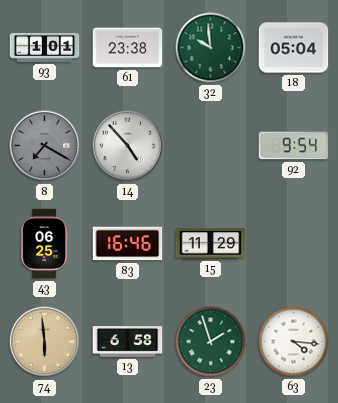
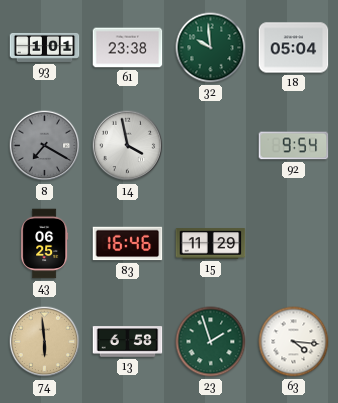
14: 4:53 -> 3:58 (128, 146)
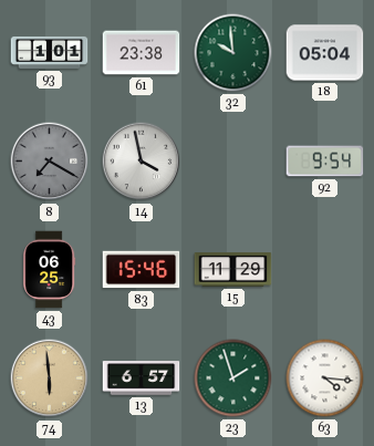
83: 16:46 -> 15:46 (142, 270)
13: 6:58 -> 6:57 (142, 378)
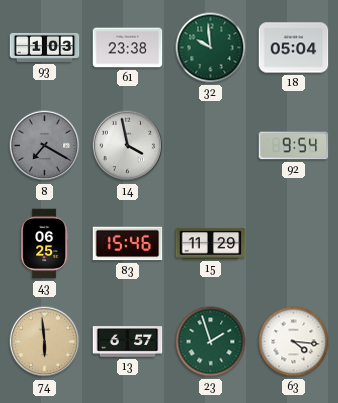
93: 1:01 -> 1:03 (45, 47)
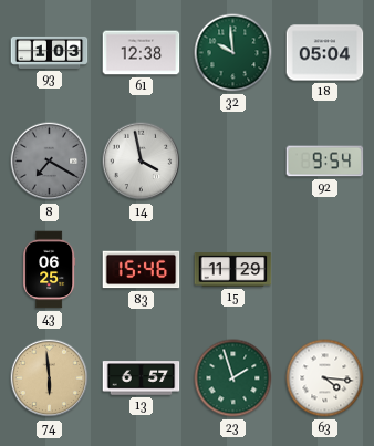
61: 23:38 -> 12:38 (142, 53)
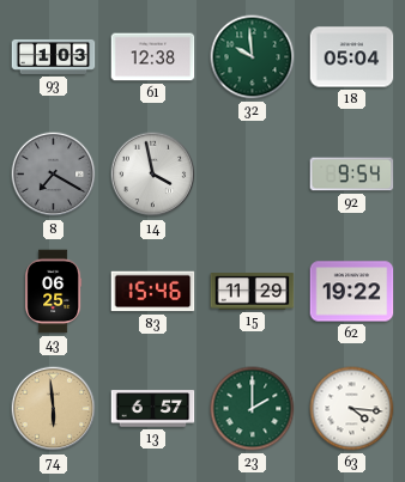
62: none -> 19:22 (352, 292)
23: 1:57 -> 2:00 (253, 409)
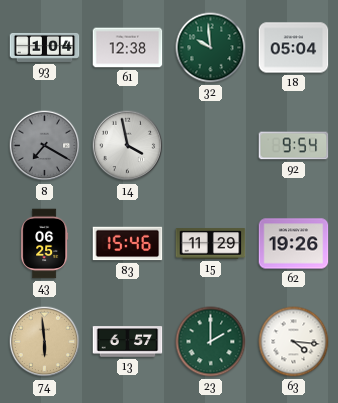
93: 1:03 -> 1:04 (45, 47)
62: 19:22 -> 19:26 (294, 244)
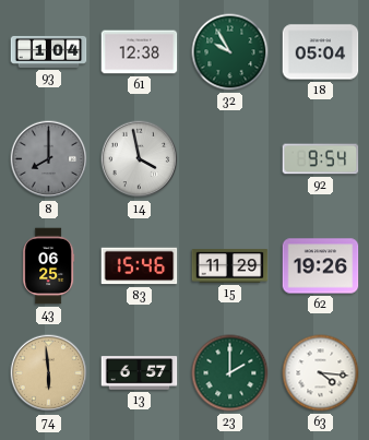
32: 9:59 -> 9:55 (230, 52)
8: 7:20 -> 8:00 (49, 159)
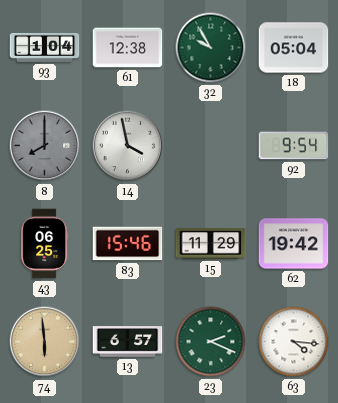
62: 19:26 -> 19:42 (294, 244)
23: 2:00 -> 2:19 (211, 342)
